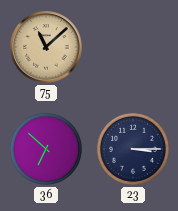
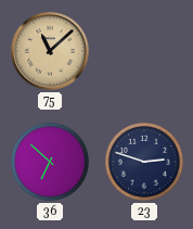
23: 3:15 -> 2:48 (144, 162)
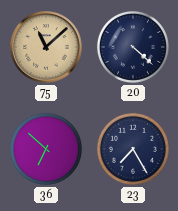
20: none -> 4:22 (133, 47)
23: 2:48 -> 7:25 (133, 149)
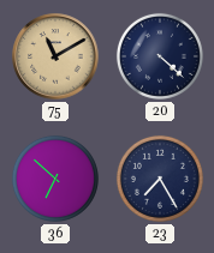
75: 11:08 -> 11:10 (55, 56)
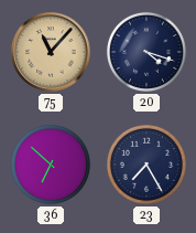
75: 11:10 -> 11:07 (51, 52)
20: 4:22 -> 4:18 (146, 52)
